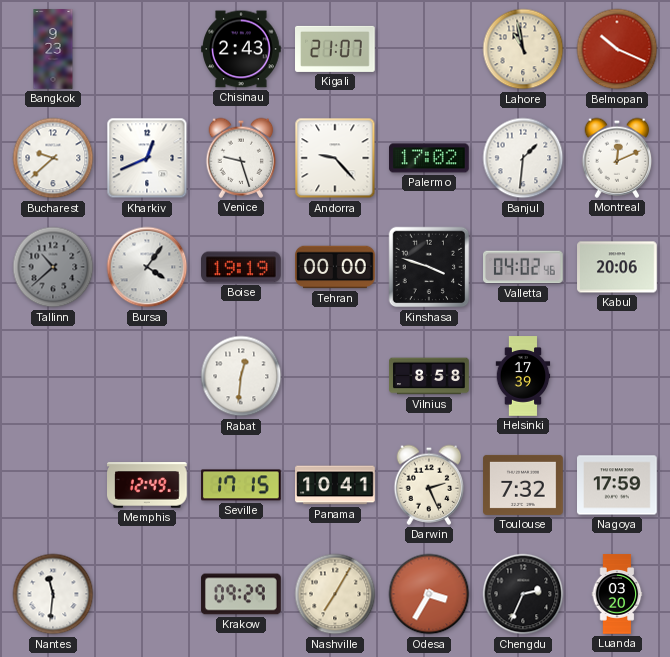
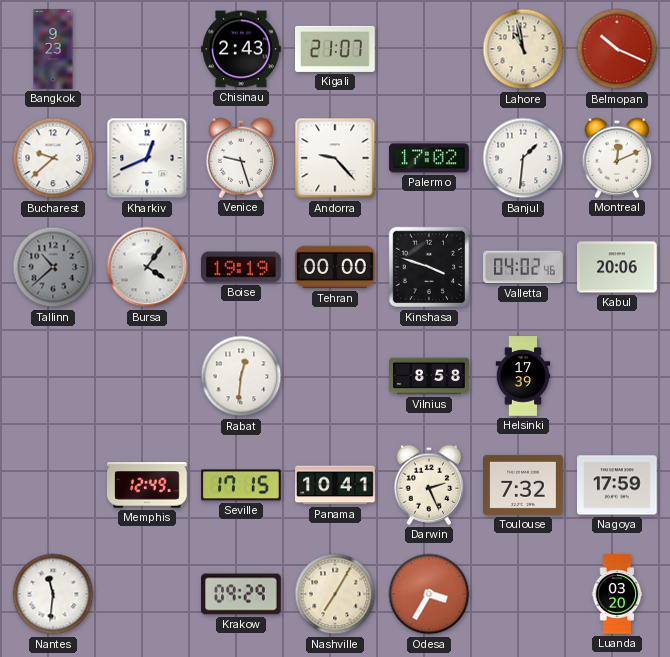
Chengdu: 2:34 -> none (523, 594)
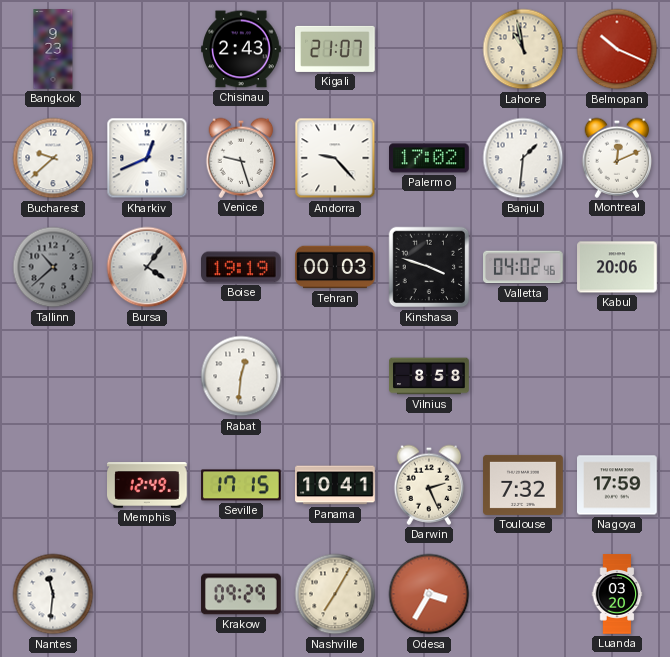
Tehran: 00:00 -> 00:03 (335, 267)
Helsinki: 17:39 -> none (523, 376)
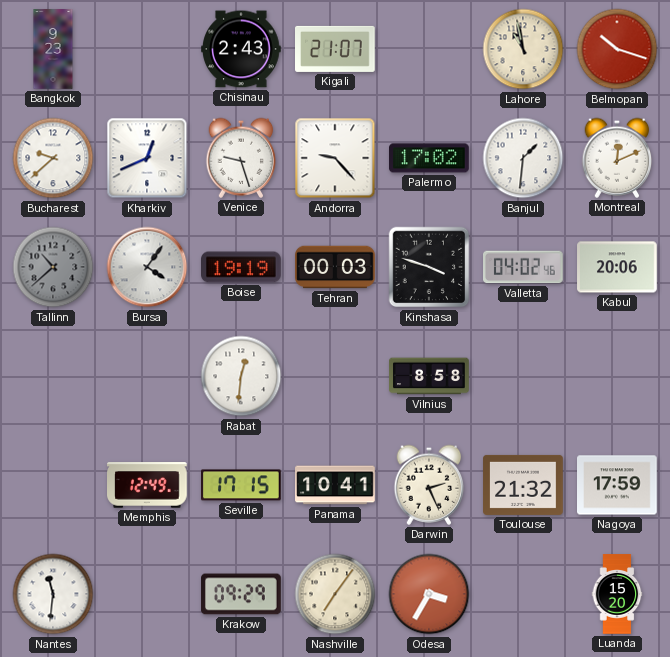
Belmopan: 10:19 -> 10:18 (617, 49)
Toulouse: 7:32 -> 21:32 (523, 485)
Nashville: 7:05 -> 7:06 (335, 594)
Luanda: 03:20 -> 15:20 (617, 594)
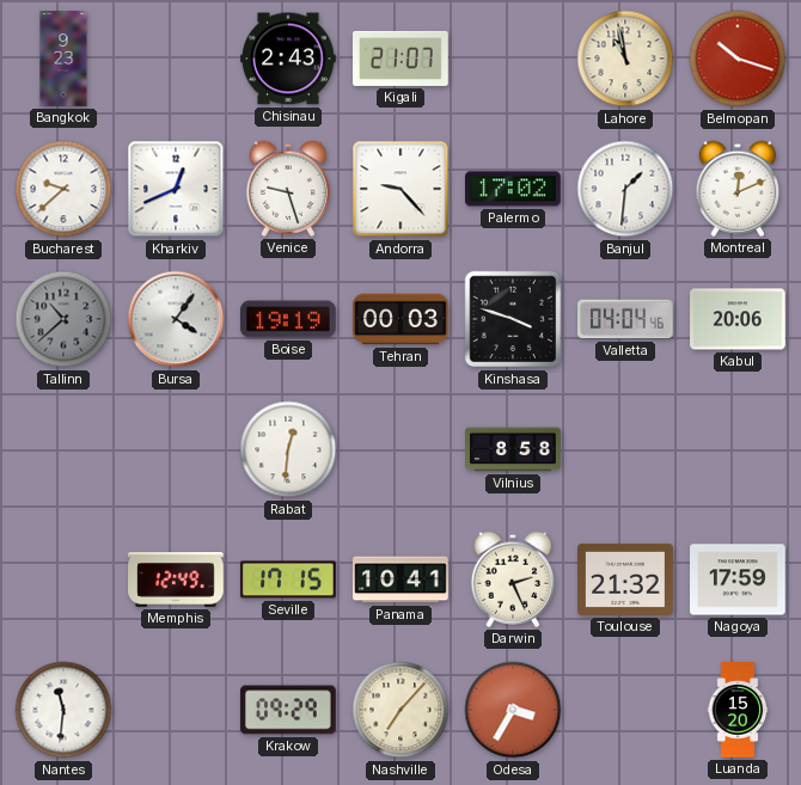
Valletta: 04:02 -> 04:04 (626, 319)
Nashville: 7:06 -> 7:07 (400, 710)
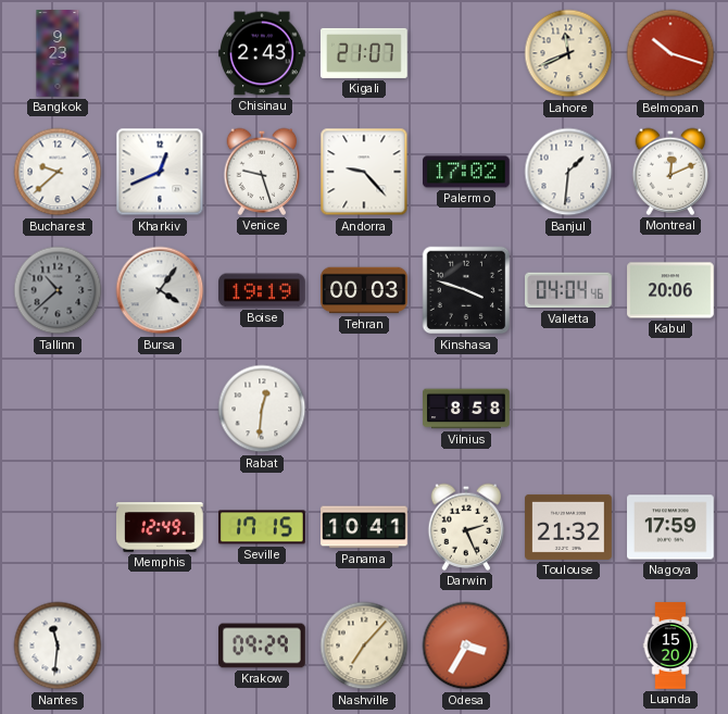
Lahore: 10:58 -> 11:41 (568, 53)
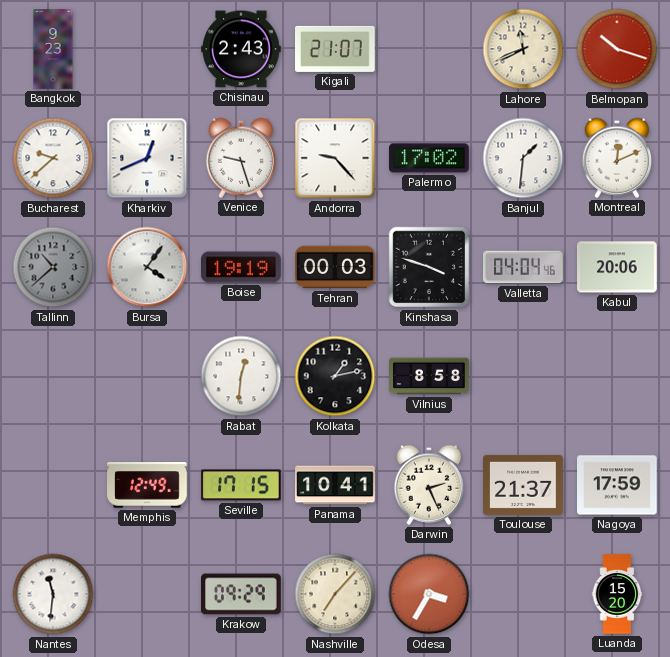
Kolkata: none -> 1:13 (335, 376)
Toulouse: 21:32 -> 21:37 (523, 485)
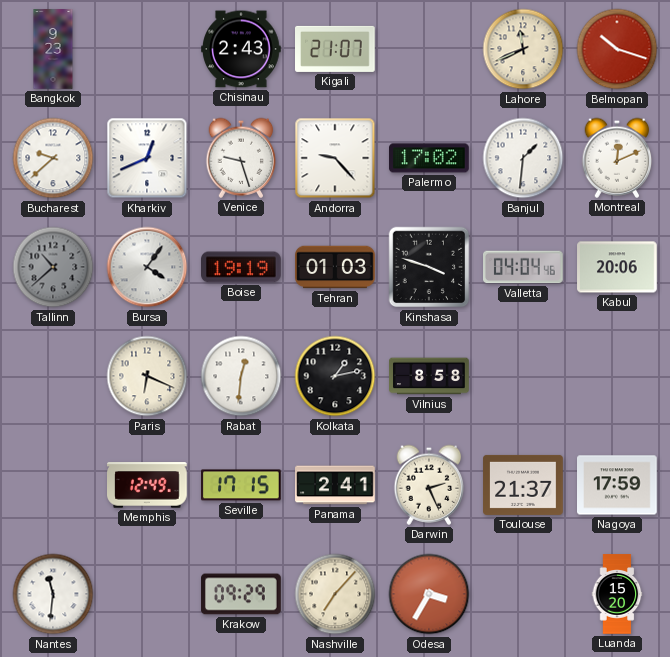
Tehran: 00:03 -> 01:03 (335, 267)
Paris: none -> 6:19 (147, 376)
Panama: 10:41 -> 2:41 (335, 485)
